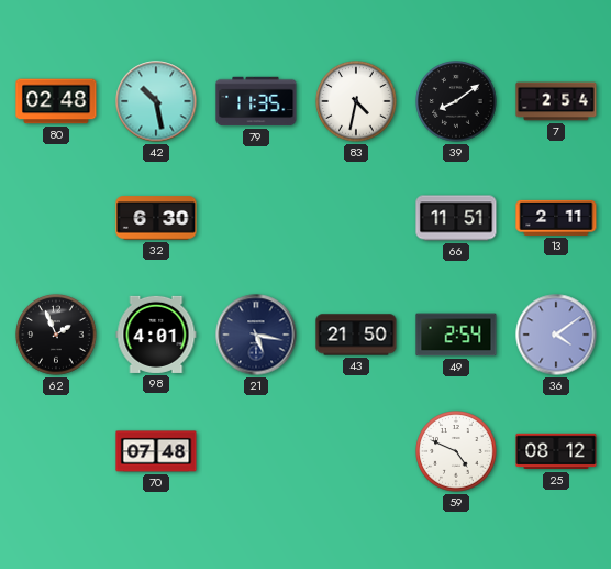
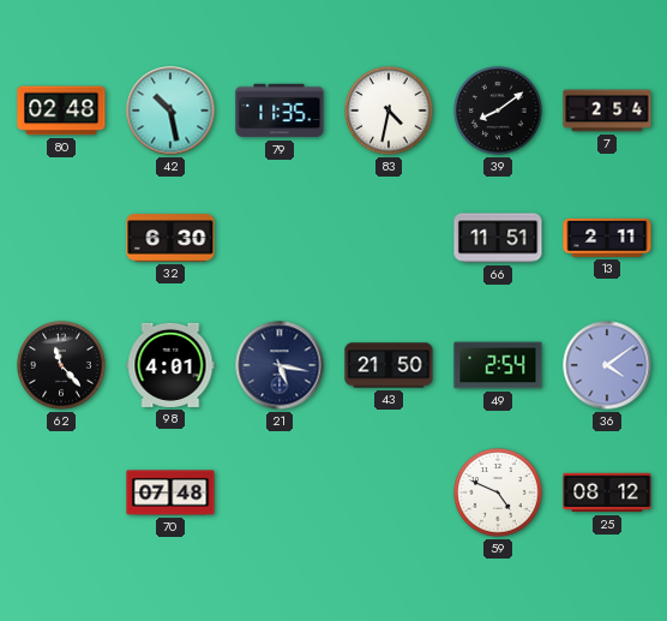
62: 1:56 -> 11:23 (61, 365)
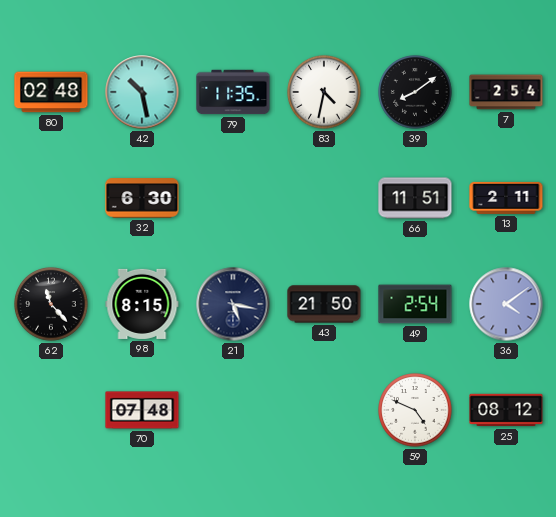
98: 4:01 -> 8:15 (142, 304)
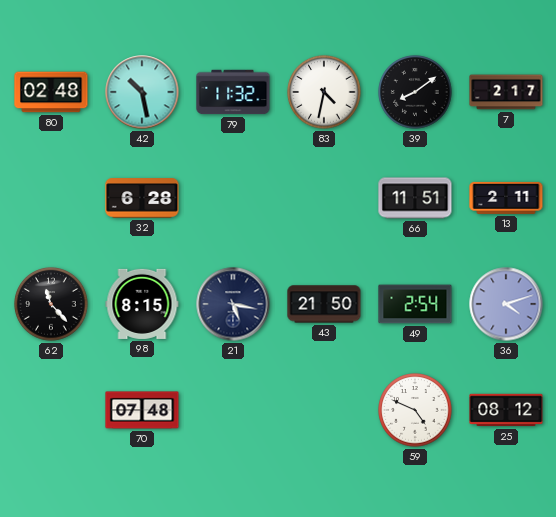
79: 11:35 -> 11:32 (233, 92)
7: 2:54 -> 2:17 (506, 92)
32: 6:30 -> 6:28 (142, 198)
36: 4:09 -> 4:12 (506, 304)
